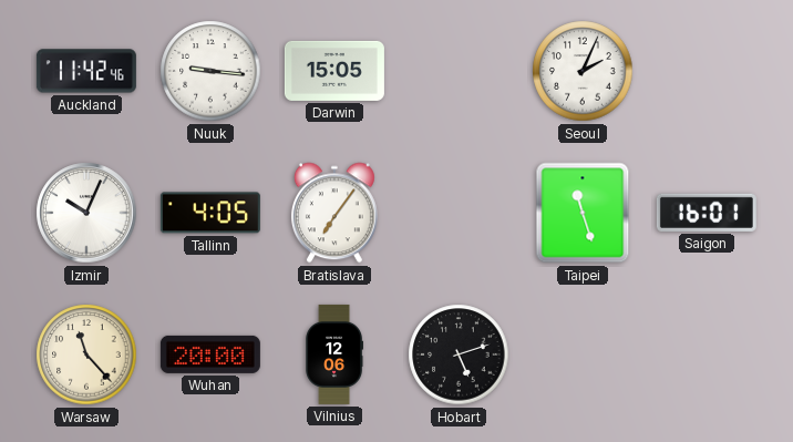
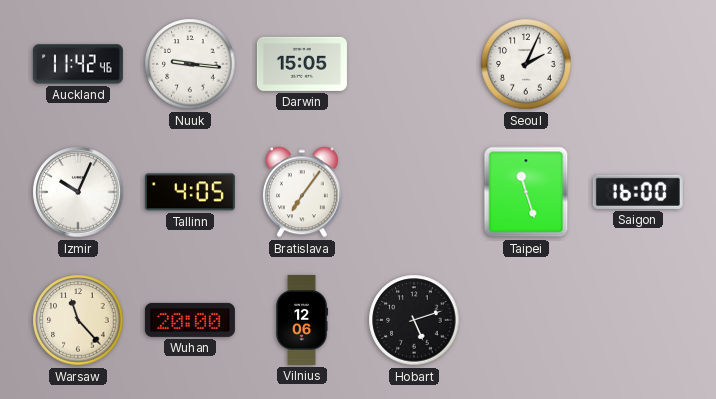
Saigon: 16:01 -> 16:00 (638, 192)
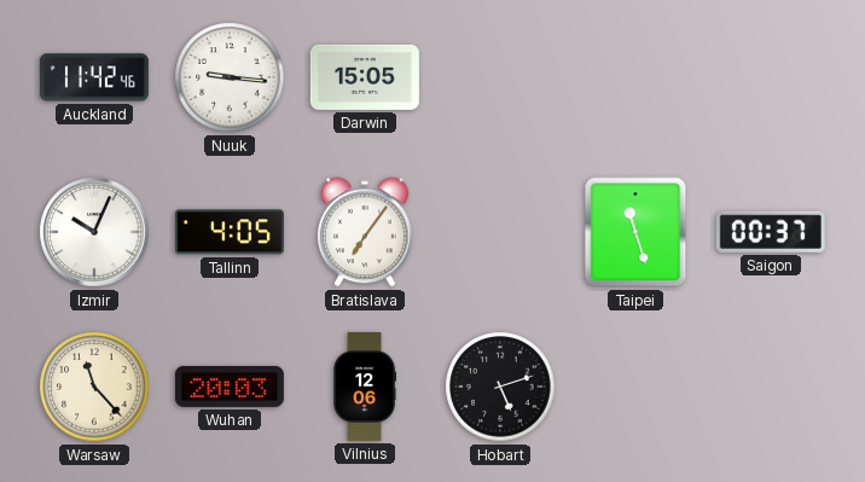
Seoul: 2:04 -> none (526, 64)
Saigon: 16:00 -> 00:37 (771, 232)
Wuhan: 20:00 -> 20:03 (230, 387)
